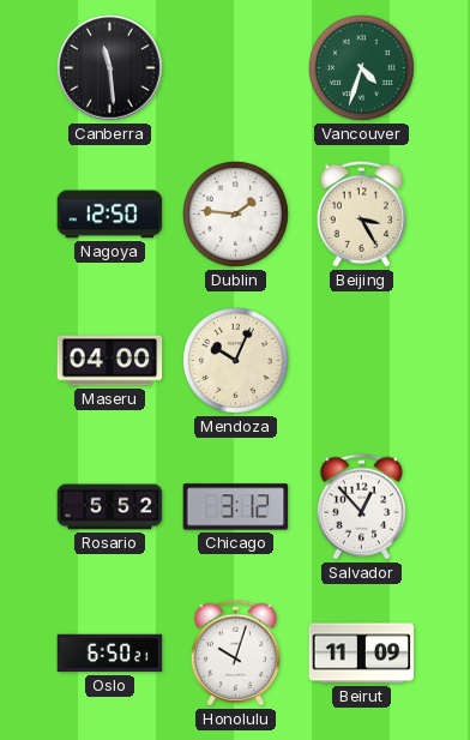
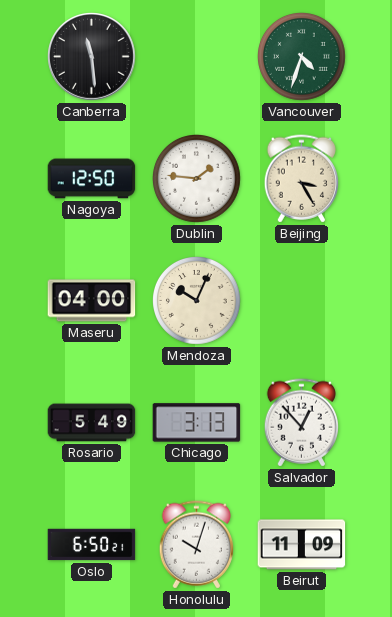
Rosario: 5:52 -> 5:49 (92, 423)
Chicago: 3:12 -> 3:13 (197, 423)
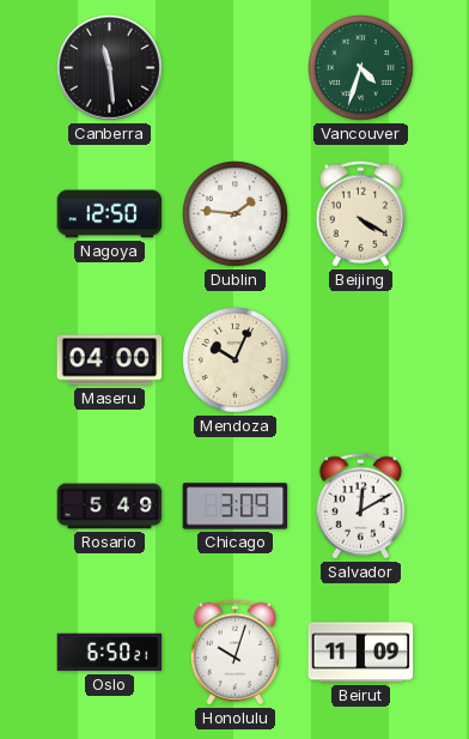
Beijing: 3:25 -> 4:20 (360, 214)
Chicago: 3:13 -> 3:09 (236, 507)
Salvador: 12:53 -> 12:10 (360, 507)
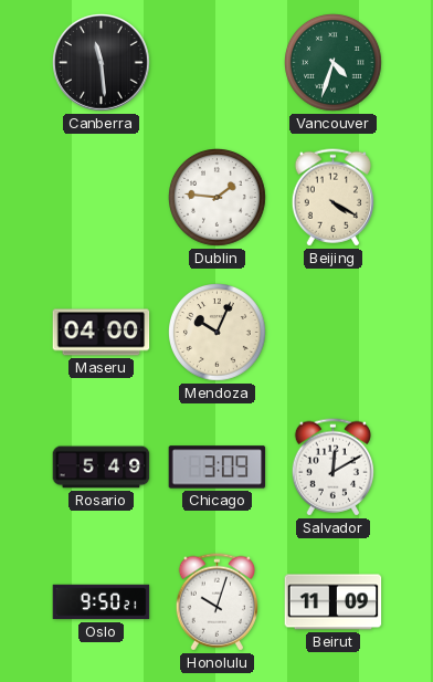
Nagoya: 12:50 -> none (110, 214)
Oslo: 6:50 -> 9:50 (102, 602)
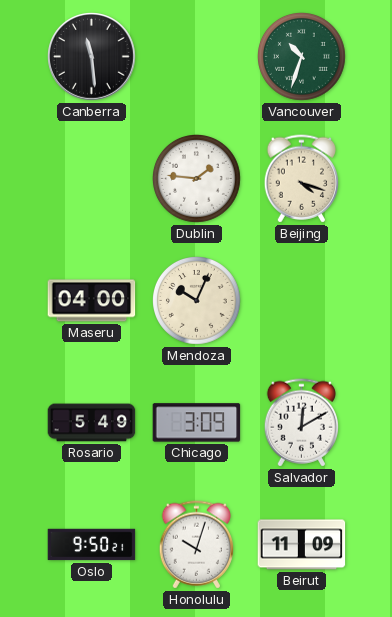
Vancouver: 4:33 -> 10:33 (302, 57)
Beijing: 4:20 -> 4:18 (301, 179)
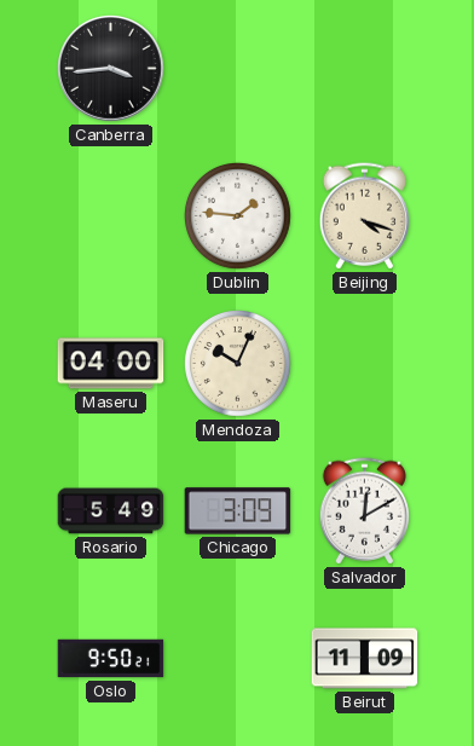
Canberra: 11:29 -> 3:44 (111, 69)
Vancouver: 10:33 -> none (302, 57)
Honolulu: 10:03 -> none (196, 545)
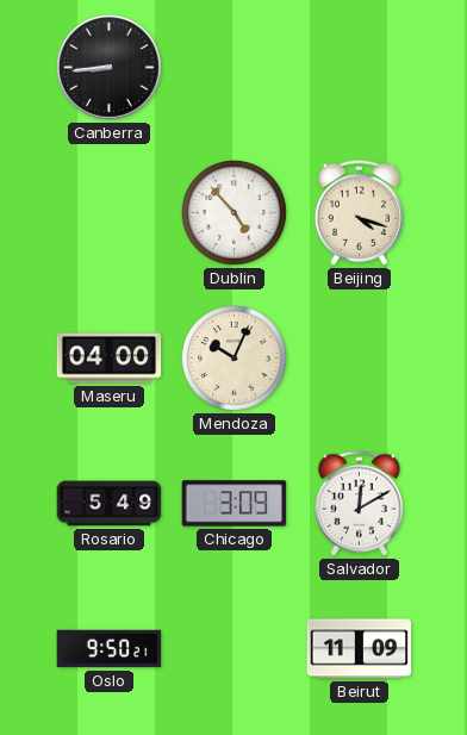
Canberra: 3:44 -> 8:44 (110, 68)
Dublin: 1:46 -> 4:53 (235, 213)
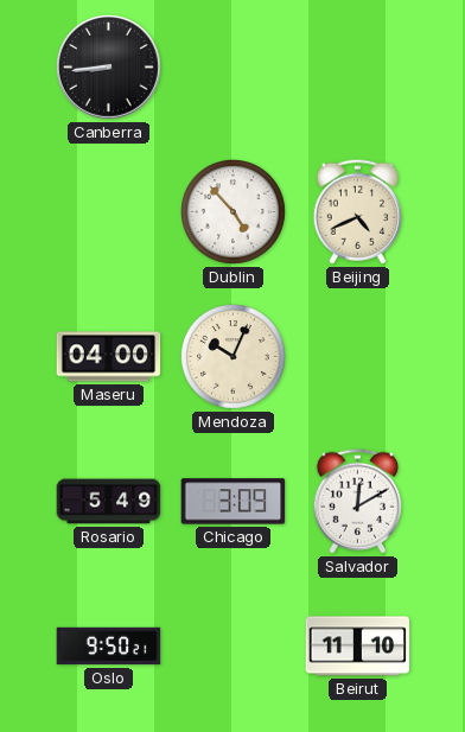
Beijing: 4:18 -> 4:41 (357, 212)
Beirut: 11:09 -> 11:10 (358, 647)
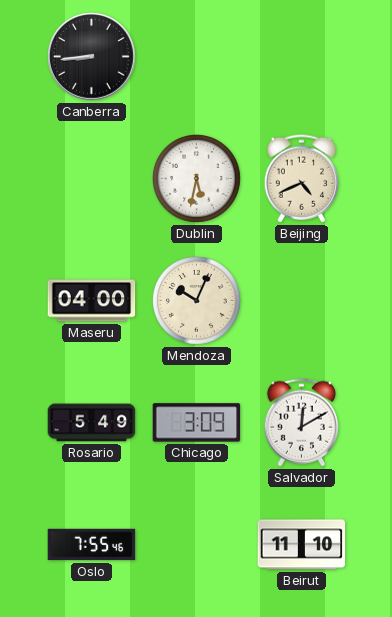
Dublin: 4:53 -> 5:32 (197, 179)
Oslo: 9:50 -> 7:55 (92, 545)
